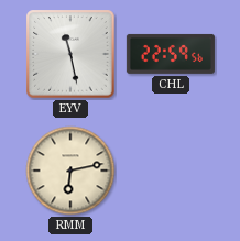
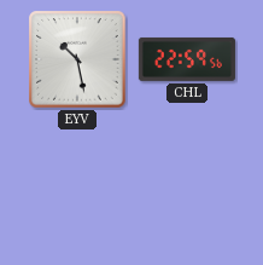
EYV: 11:28 -> 10:28 (77, 59)
RMM: 6:13 -> none (70, 171)
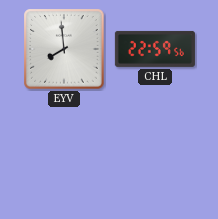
EYV: 10:28 -> 7:59 (64, 49)
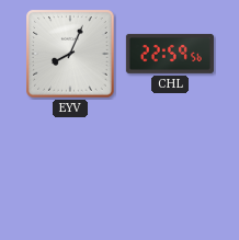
EYV: 7:59 -> 8:04 (70, 54)
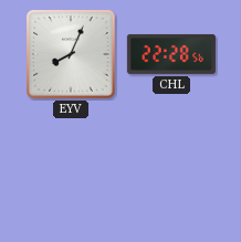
CHL: 22:59 -> 22:28 (171, 54)
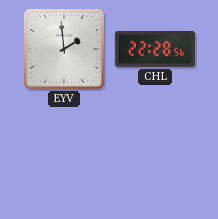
EYV: 8:04 -> 1:59 (64, 49)
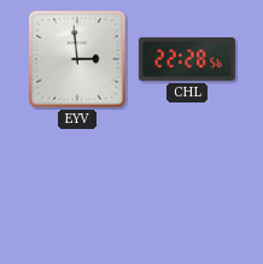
EYV: 1:59 -> 2:59 (77, 59)
